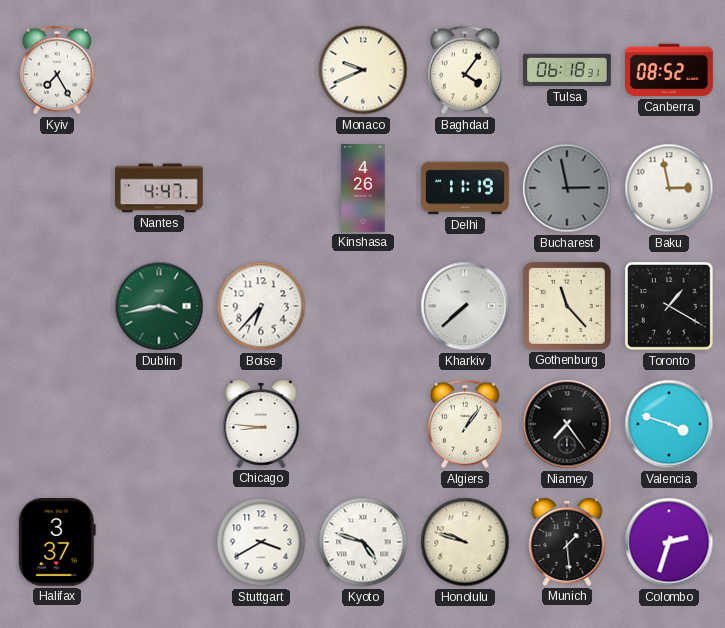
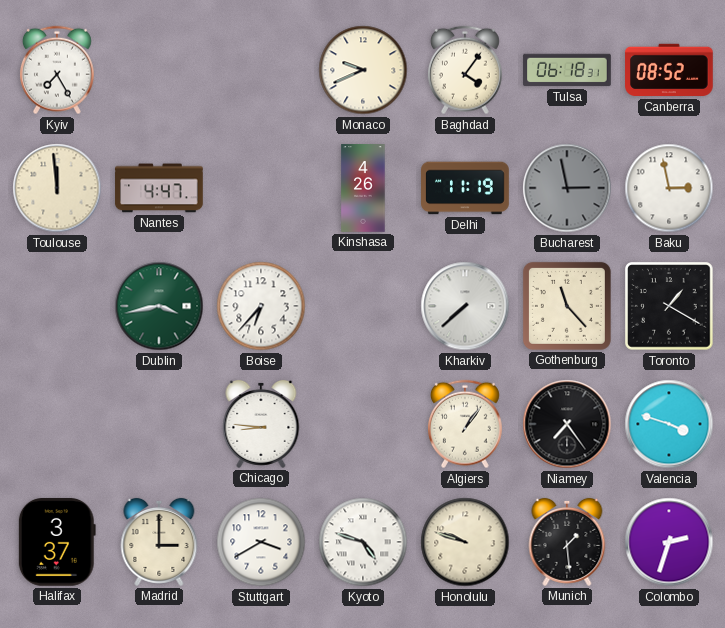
Toulouse: none -> 11:59 (57, 188)
Madrid: none -> 3:00 (159, 542)
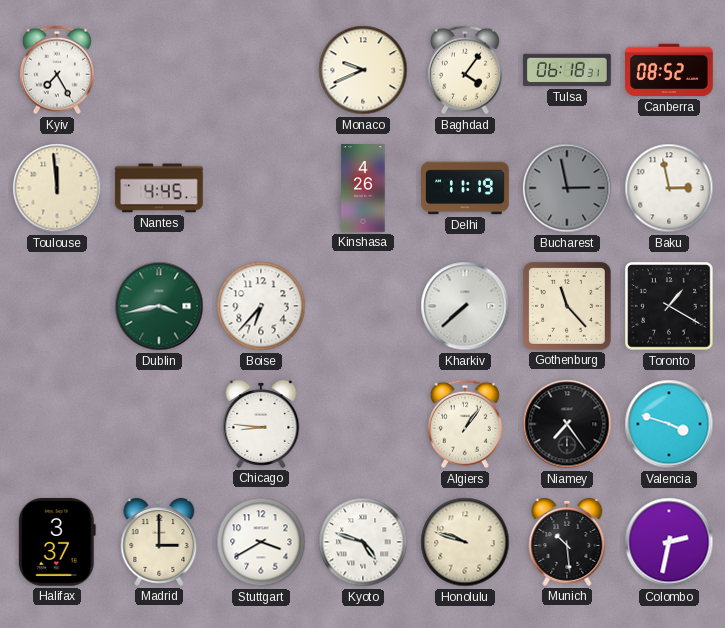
Nantes: 4:47 -> 4:45 (159, 188)
Munich: 1:29 -> 10:29 (567, 542)
Colombo: 2:33 -> 2:32 (669, 542)
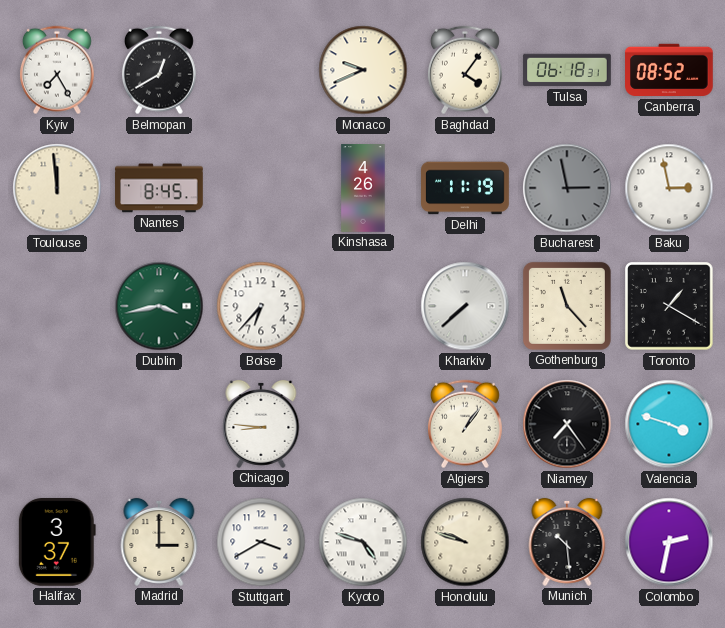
Belmopan: none -> 12:40 (159, 70)
Nantes: 4:45 -> 8:45 (159, 188)
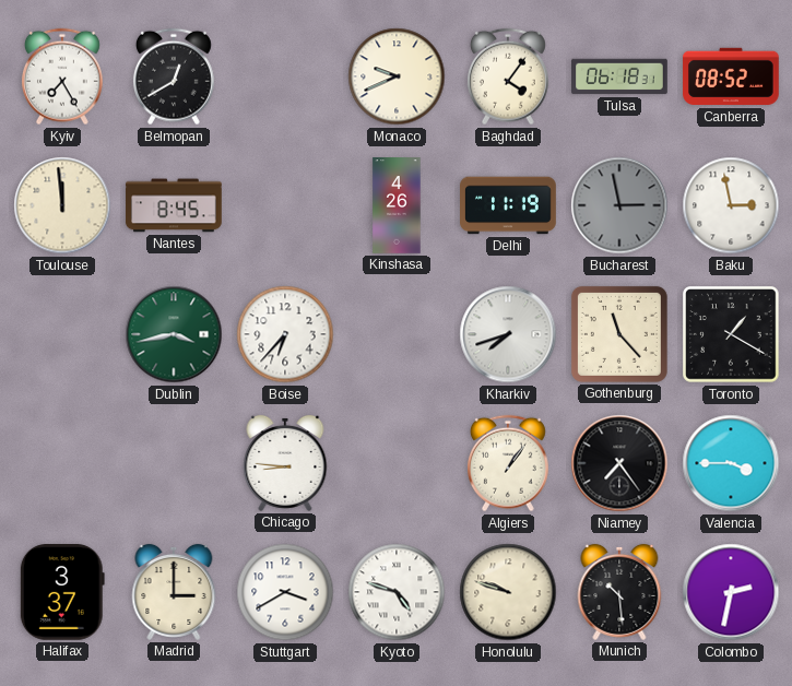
Kharkiv: 7:38 -> 7:42 (508, 334)
Valencia: 3:48 -> 3:45 (731, 463)
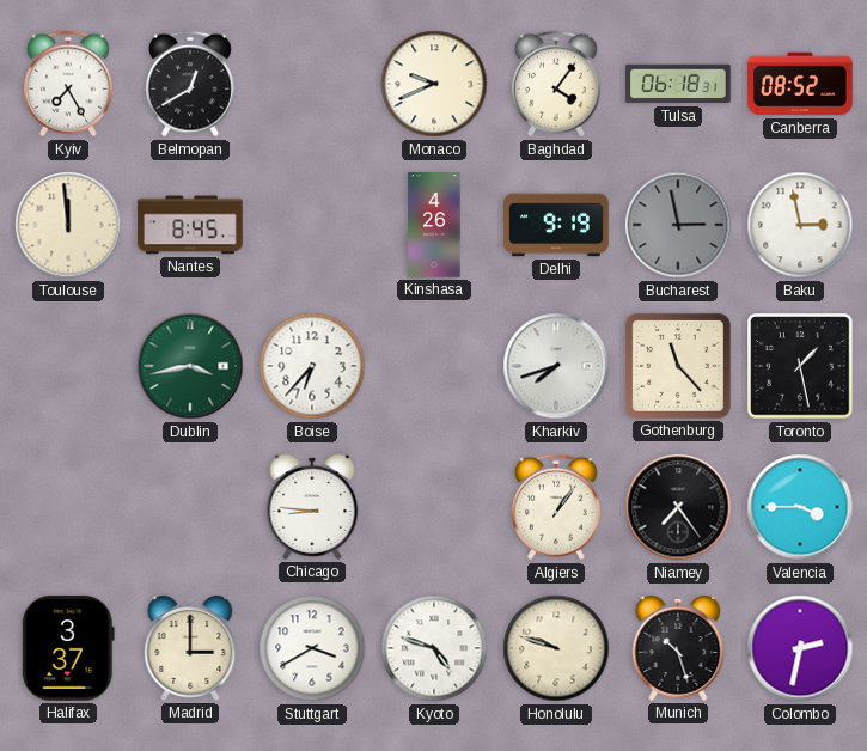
Delhi: 11:19 -> 9:19 (556, 225)
Toronto: 1:20 -> 1:28 (800, 366)
Munich: 10:29 -> 10:27 (678, 648)
